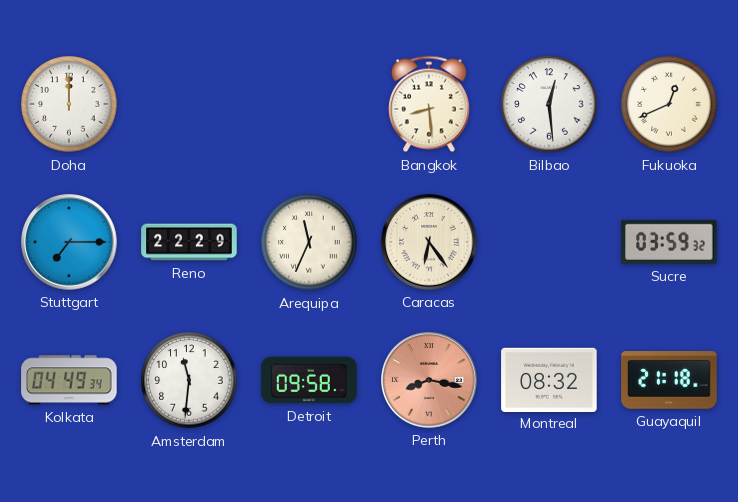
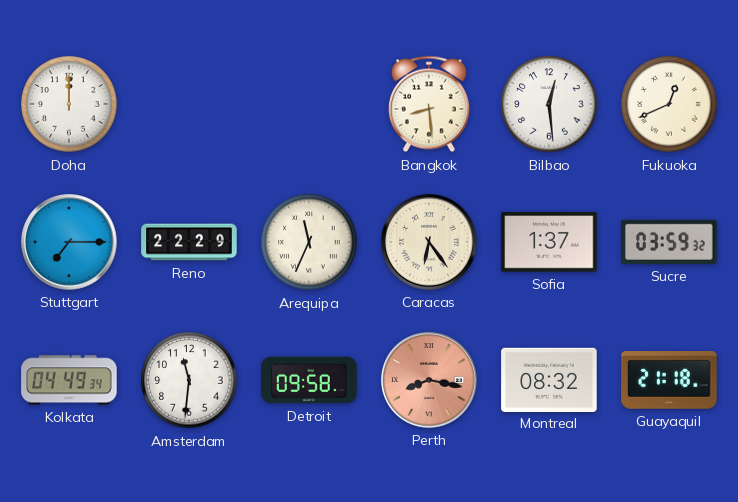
Sofia: none -> 1:37 (549, 242)
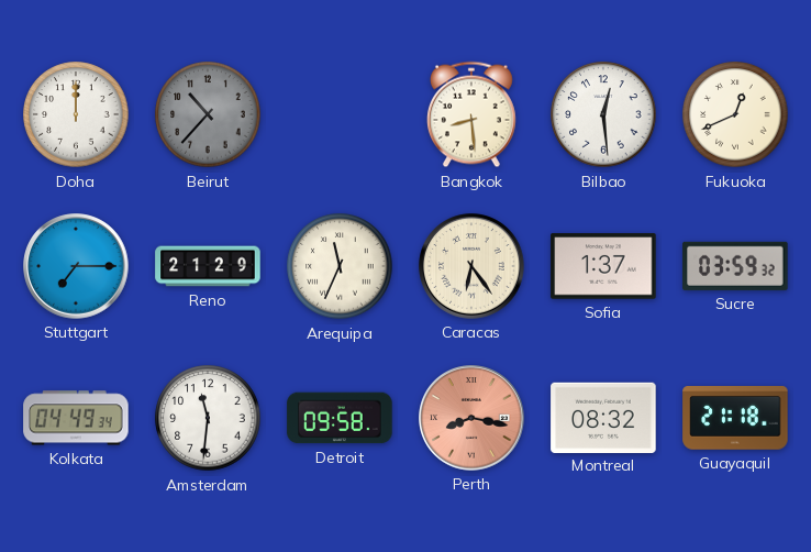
Beirut: none -> 10:37 (208, 114)
Reno: 22:29 -> 21:29 (208, 266)
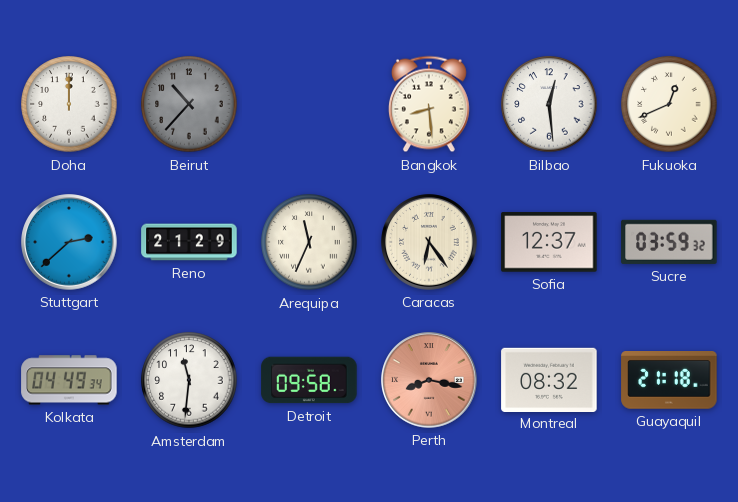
Stuttgart: 7:15 -> 2:38 (69, 242)
Sofia: 1:37 -> 12:37 (549, 242)
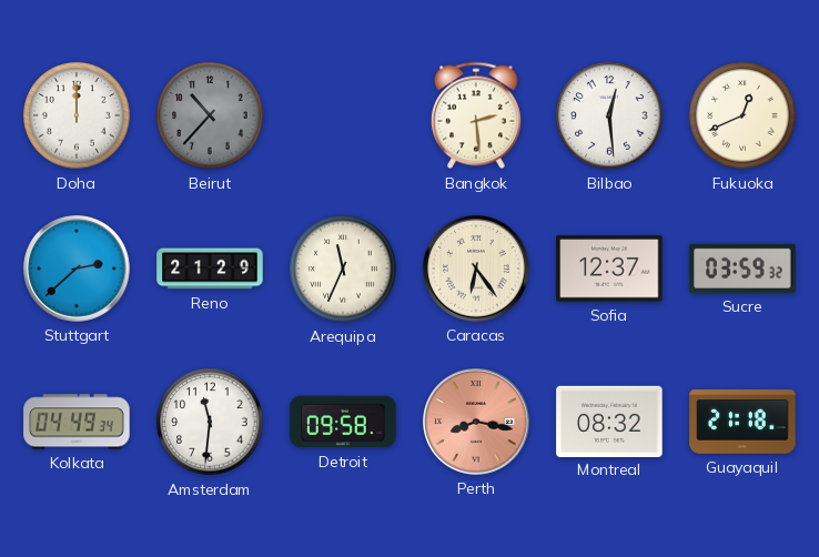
Bangkok: 8:29 -> 2:29 (476, 115)
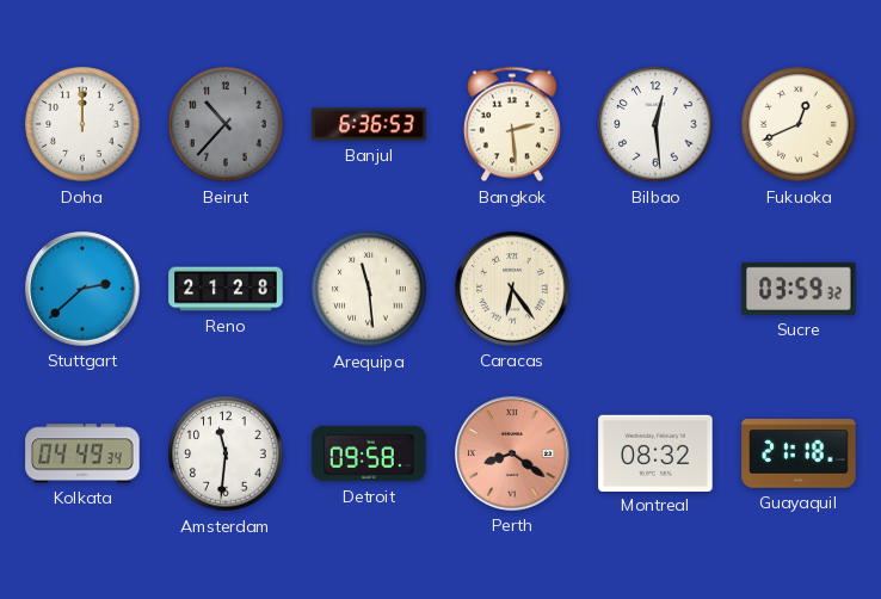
Banjul: none -> 6:36 (369, 124)
Reno: 21:29 -> 21:28 (226, 289)
Arequipa: 11:34 -> 11:29 (369, 289)
Sofia: 12:37 -> none (609, 269)
Perth: 8:17 -> 8:21 (512, 453)
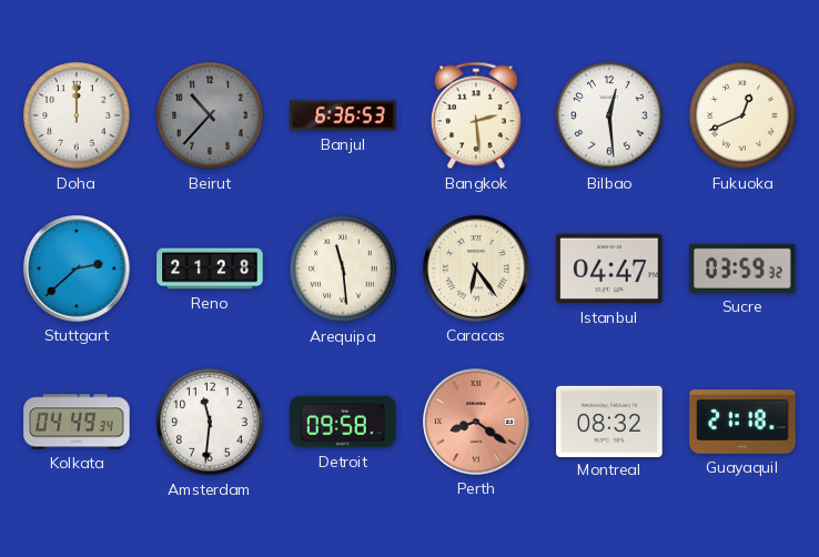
Istanbul: none -> 04:47 (609, 269)
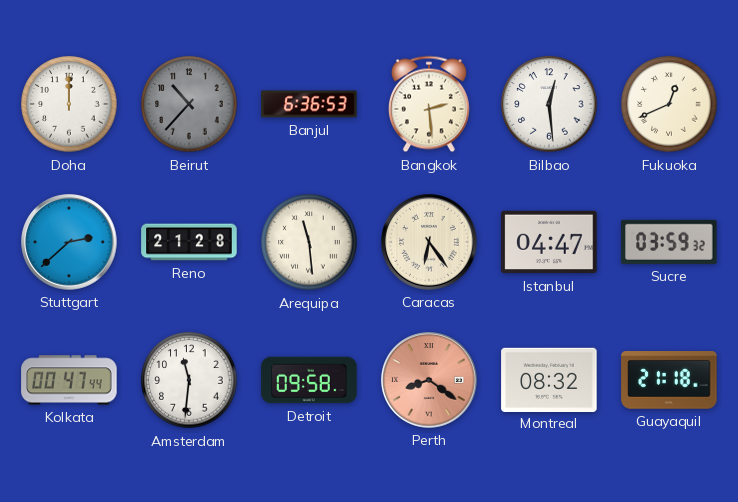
Kolkata: 04:49 -> 00:47 (69, 380)
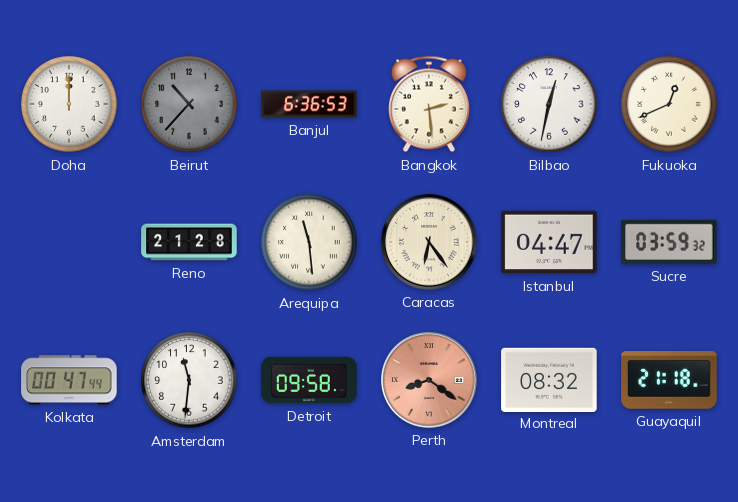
Bilbao: 12:29 -> 12:32 (549, 104)
Stuttgart: 2:38 -> none (69, 242)
